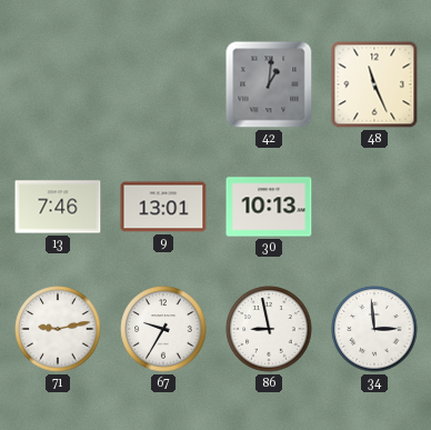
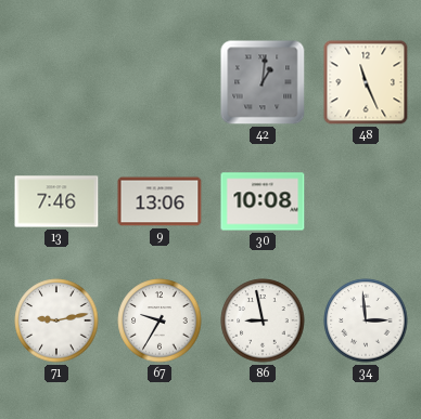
9: 13:01 -> 13:06 (160, 201)
30: 10:13 -> 10:08 (263, 201)
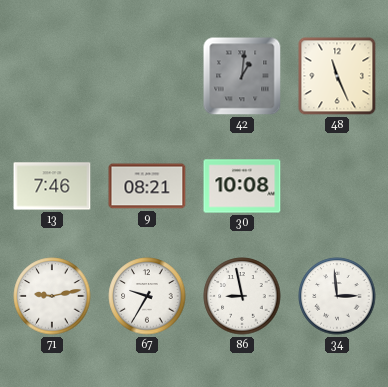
9: 13:06 -> 08:21 (147, 186)
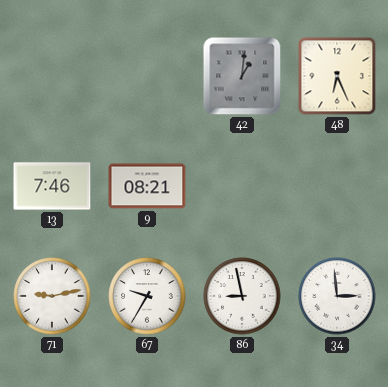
48: 11:26 -> 6:26 (337, 76)
30: 10:08 -> none (242, 186)
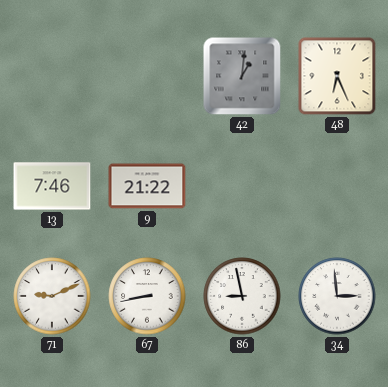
9: 08:21 -> 21:22 (147, 186)
71: 9:13 -> 9:11 (52, 296)
67: 9:35 -> 8:43 (147, 296)
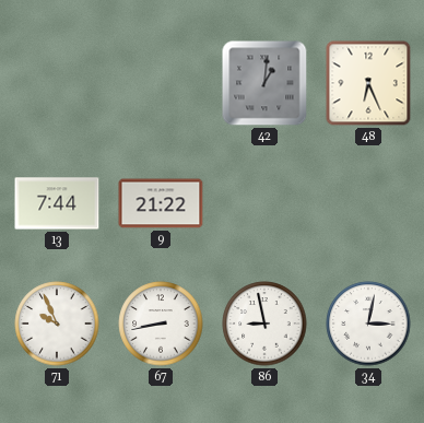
13: 7:46 -> 7:44 (57, 203)
71: 9:11 -> 9:56 (57, 324)
34: 2:59 -> 3:02 (368, 324)
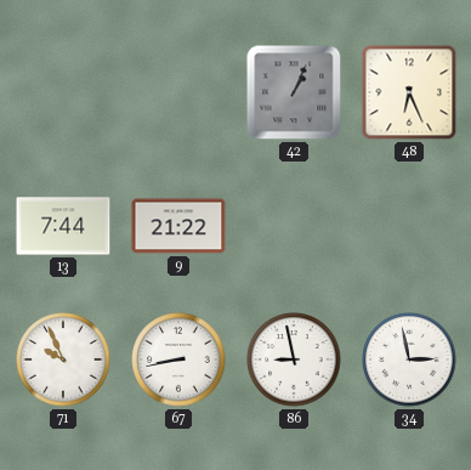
42: 1:01 -> 1:04 (294, 92)
34: 3:02 -> 2:58 (409, 359)
